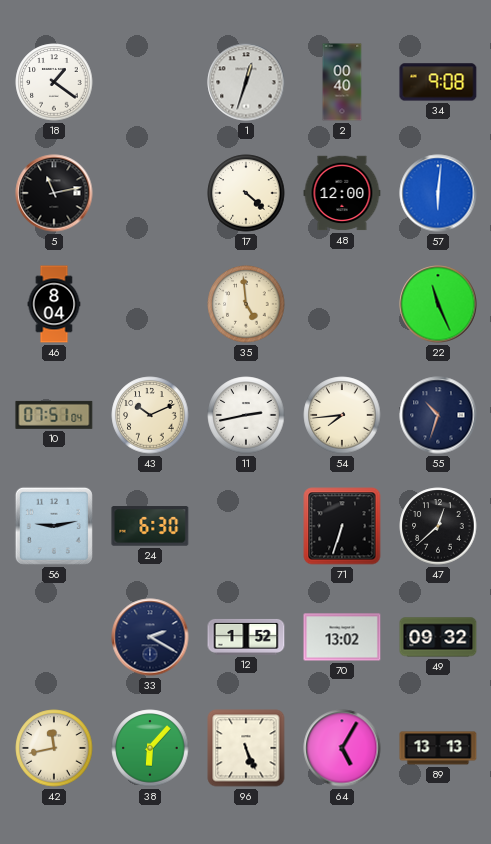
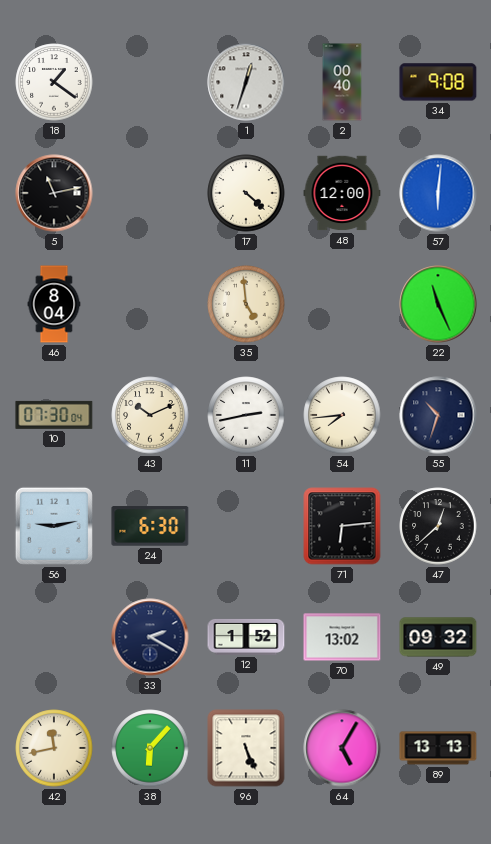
10: 07:51 -> 07:30 (54, 415)
71: 6:33 -> 6:14 (342, 526)
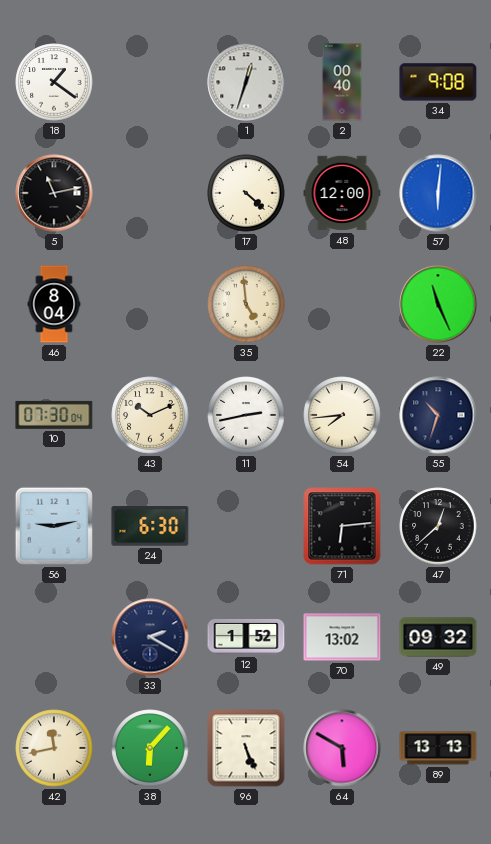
64: 5:05 -> 5:50 (342, 748)
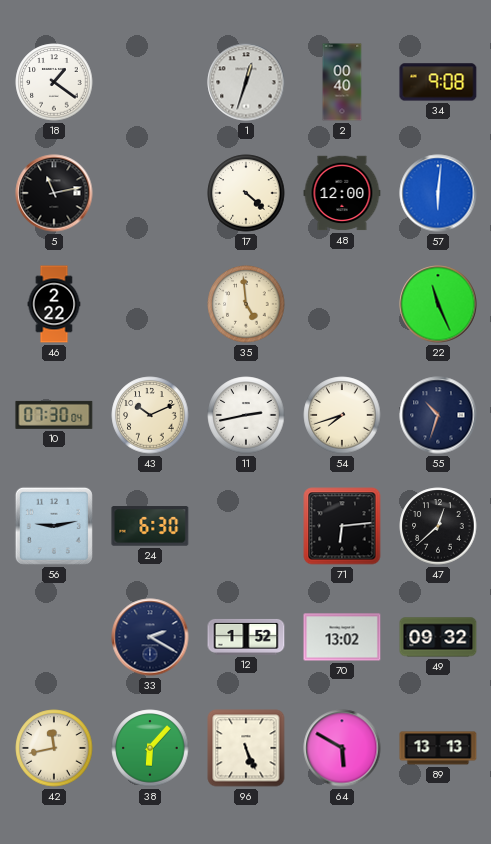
46: 8:04 -> 2:22 (54, 304)
54: 7:44 -> 7:42 (342, 415)
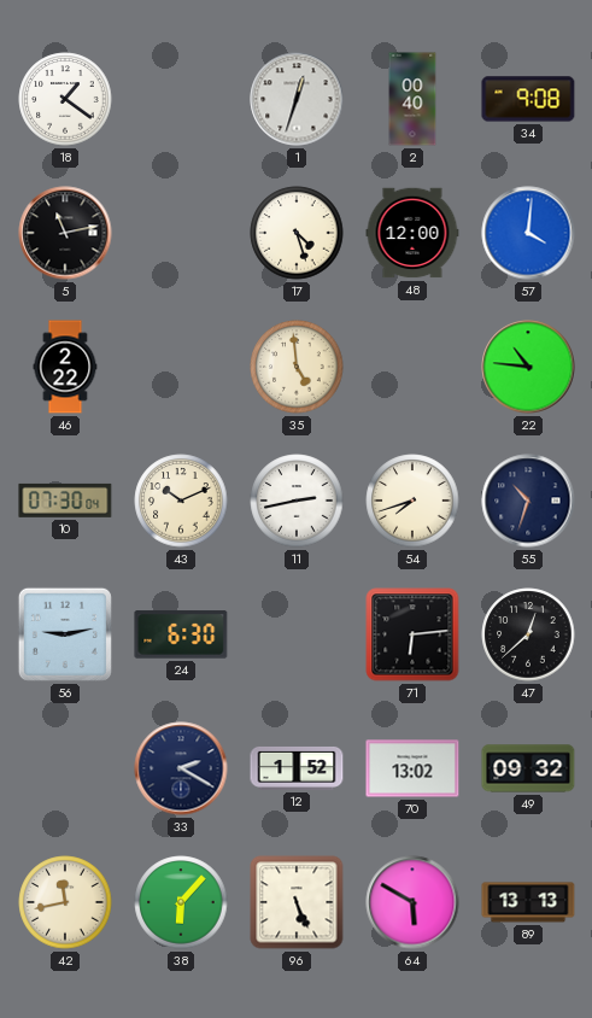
17: 4:22 -> 4:27 (297, 233)
57: 6:01 -> 4:01 (528, 233)
22: 11:26 -> 10:46 (528, 367)
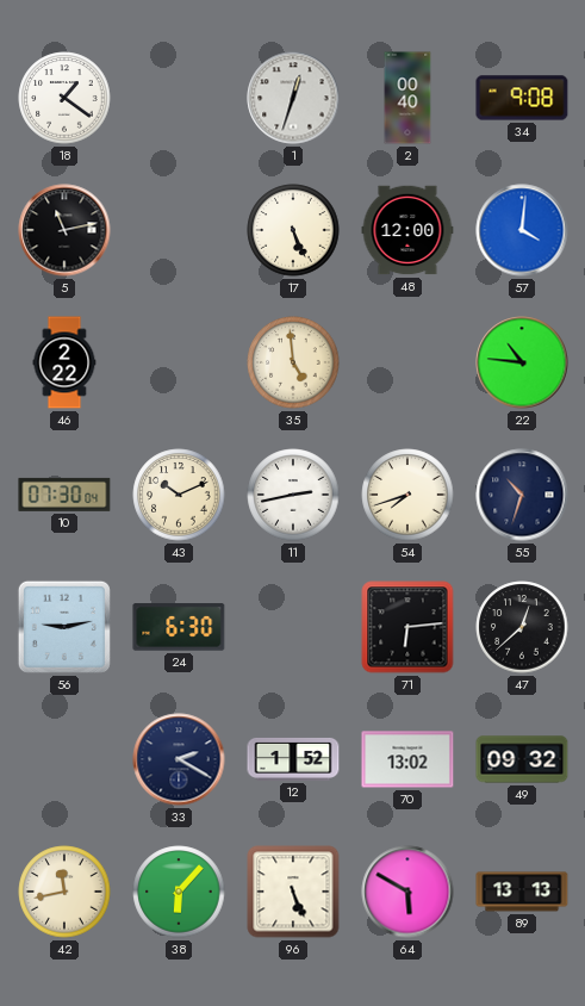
17: 4:27 -> 5:26 (293, 230)
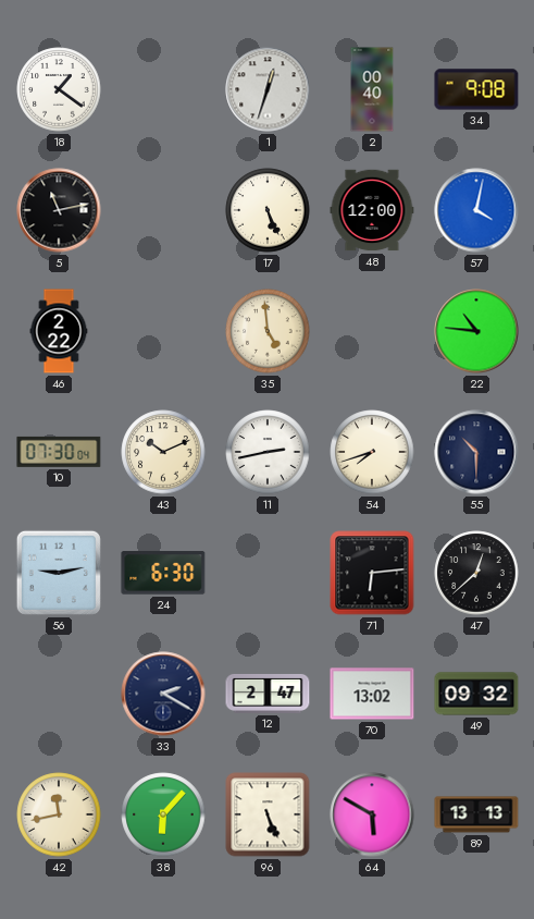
57: 4:01 -> 4:02 (476, 210)
55: 10:33 -> 10:30 (476, 452)
12: 1:52 -> 2:47 (268, 694)
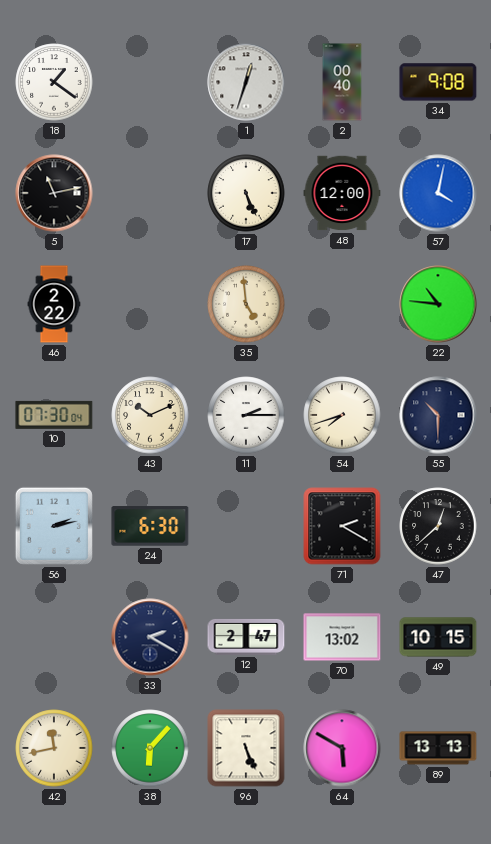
11: 2:43 -> 2:15 (246, 415)
56: 9:13 -> 2:13 (54, 526)
71: 6:14 -> 2:20 (342, 526)
49: 09:32 -> 10:15 (438, 637)
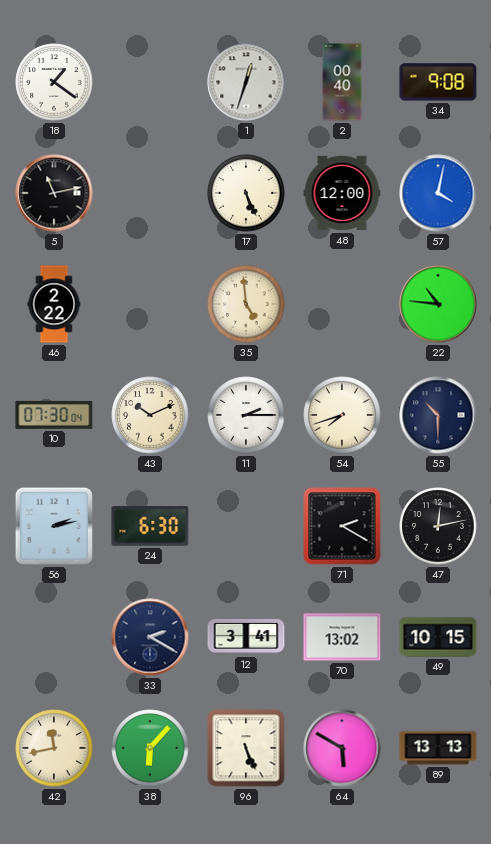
47: 12:38 -> 12:13 (438, 526)
12: 2:47 -> 3:41 (246, 637)
